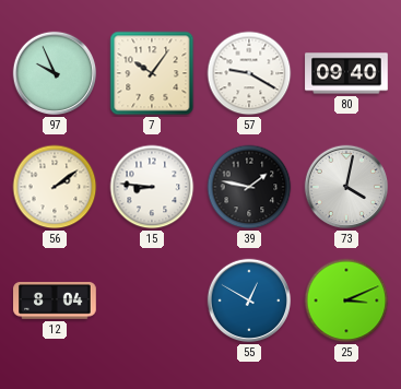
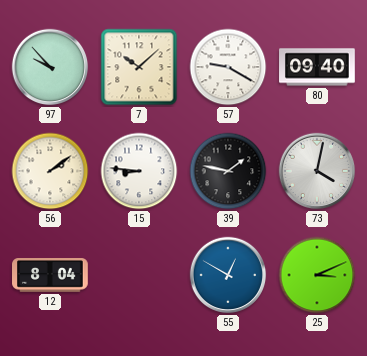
97: 9:56 -> 9:53 (50, 67)
7: 10:06 -> 10:08 (139, 67)
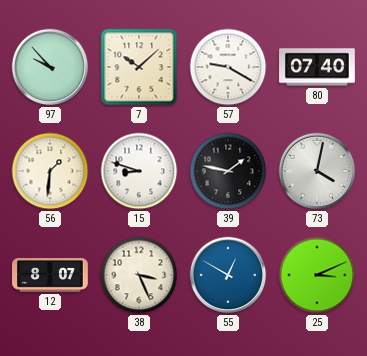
80: 09:40 -> 07:40 (317, 67)
56: 2:09 -> 1:31 (50, 171)
15: 8:46 -> 8:48 (139, 171)
12: 8:04 -> 8:07 (50, 275)
38: none -> 3:26 (139, 275)
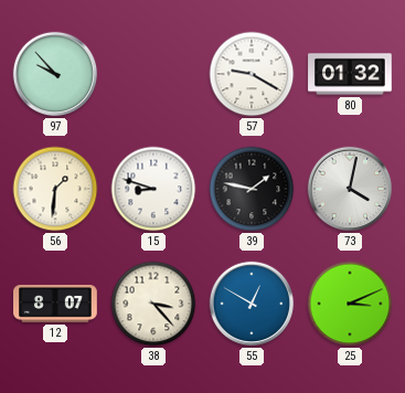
7: 10:08 -> none (139, 67)
80: 07:40 -> 01:32 (350, 74)
38: 3:26 -> 3:23 (153, 304)
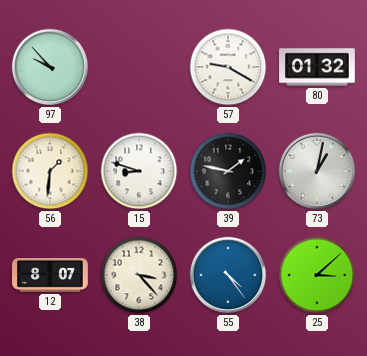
73: 4:02 -> 1:02 (317, 171)
55: 12:50 -> 4:24 (228, 275)
25: 3:11 -> 3:08 (317, 275)
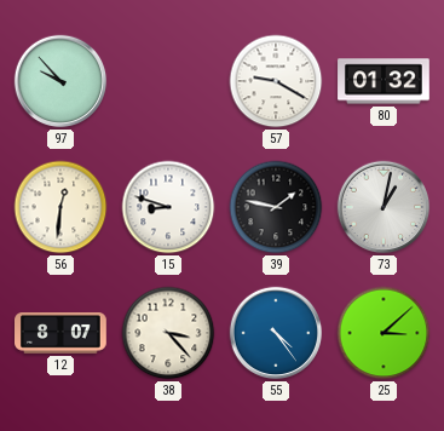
56: 1:31 -> 12:31 (60, 207)
